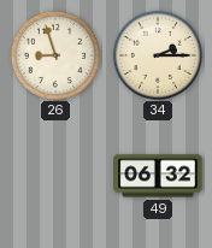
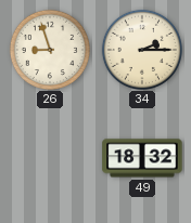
49: 06:32 -> 18:32 (142, 158)
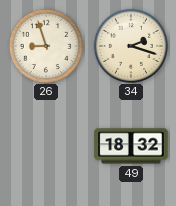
34: 2:15 -> 2:18 (130, 45)
